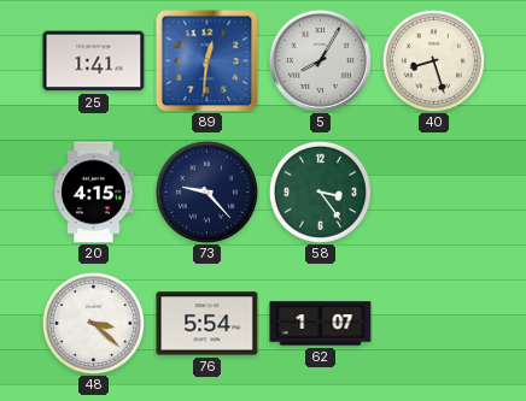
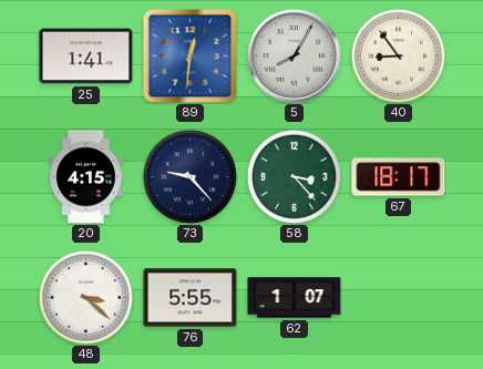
40: 8:27 -> 8:54 (398, 55)
58: 3:24 -> 3:23 (294, 176)
67: none -> 18:17 (399, 177)
76: 5:54 -> 5:55 (191, 298)
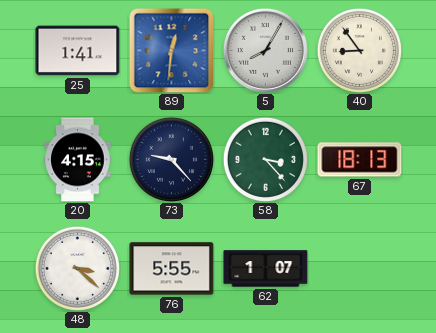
67: 18:17 -> 18:13 (360, 160)
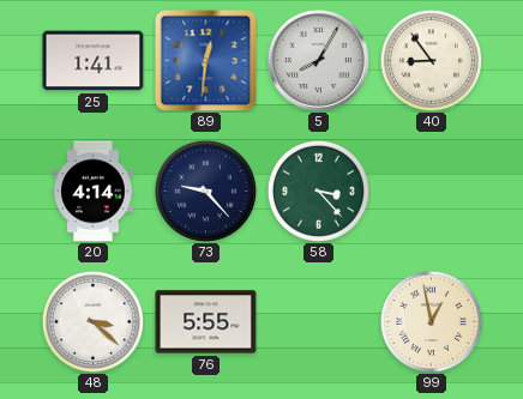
20: 4:15 -> 4:14 (94, 192)
67: 18:13 -> none (360, 160)
62: 1:07 -> none (266, 269)
99: none -> 12:58 (431, 321)
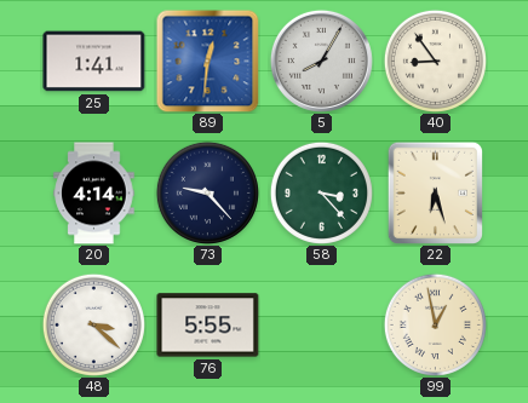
22: none -> 6:27 (435, 192)
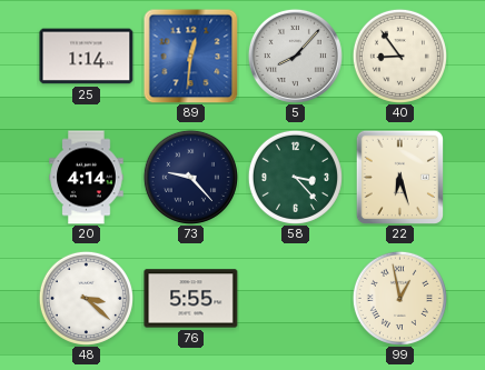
25: 1:41 -> 1:14 (87, 57)
5: 8:05 -> 8:07 (295, 56)
